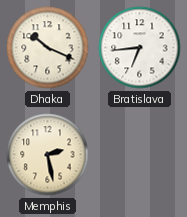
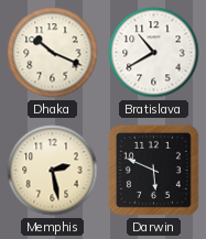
Bratislava: 6:44 -> 10:40 (154, 53)
Darwin: none -> 5:49 (153, 170)
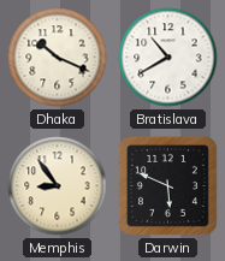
Memphis: 2:28 -> 8:54 (58, 186)
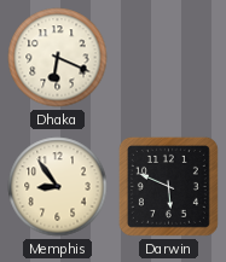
Dhaka: 10:19 -> 6:19 (58, 58)
Bratislava: 10:40 -> none (168, 58)
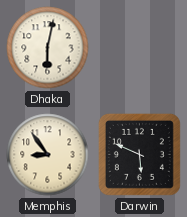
Dhaka: 6:19 -> 6:02 (48, 48)
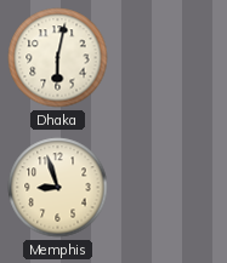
Memphis: 8:54 -> 8:57 (58, 188)
Darwin: 5:49 -> none (139, 154)
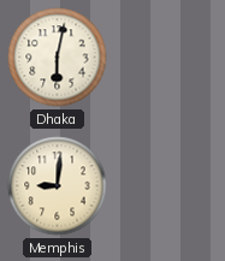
Memphis: 8:57 -> 9:01 (58, 186)
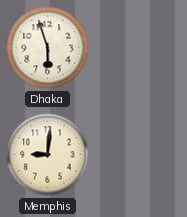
Dhaka: 6:02 -> 5:57 (48, 48)
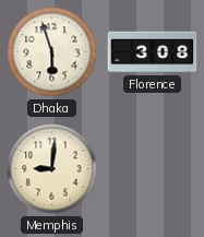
Florence: none -> 3:08 (153, 52)
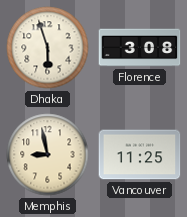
Memphis: 9:01 -> 8:58 (48, 155)
Vancouver: none -> 11:25 (140, 155)
